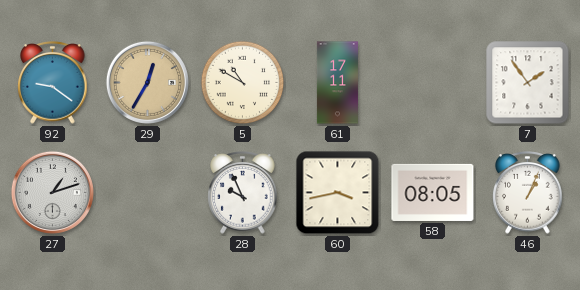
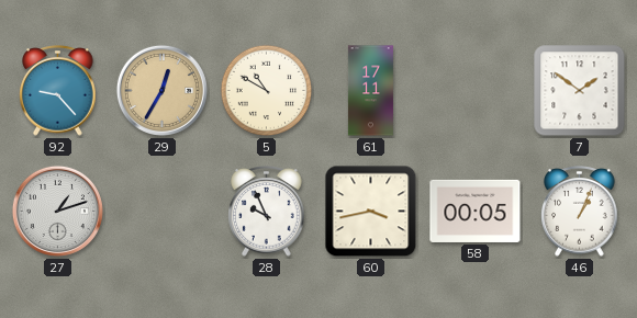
92: 9:21 -> 9:23 (58, 91)
7: 1:54 -> 1:51 (580, 91)
58: 08:05 -> 00:05 (476, 211)
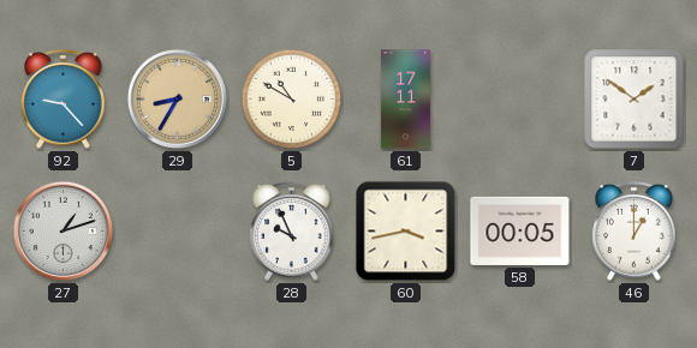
29: 12:35 -> 8:35 (177, 98)
46: 1:04 -> 1:00 (635, 232)
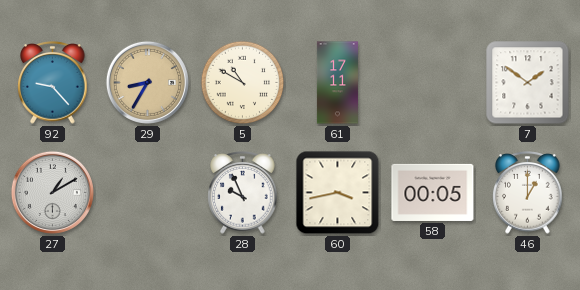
27: 1:12 -> 1:10 (52, 192)
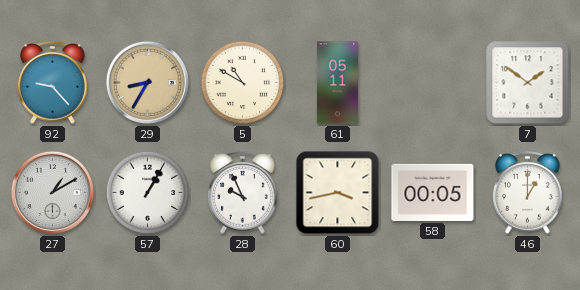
61: 17:11 -> 05:11 (337, 83)
57: none -> 1:05 (148, 193)
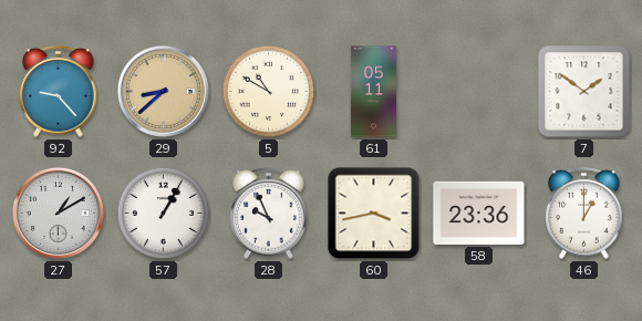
29: 8:35 -> 8:38 (163, 91)
58: 00:05 -> 23:36 (479, 213)
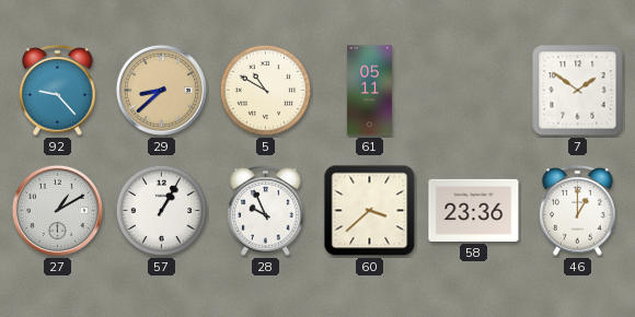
60: 3:43 -> 3:38 (370, 211)
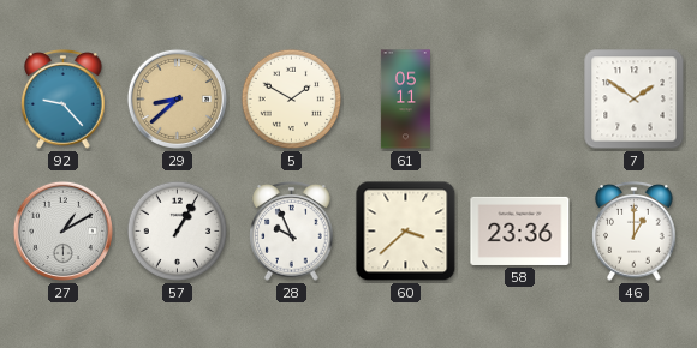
5: 10:50 -> 1:50 (292, 100)
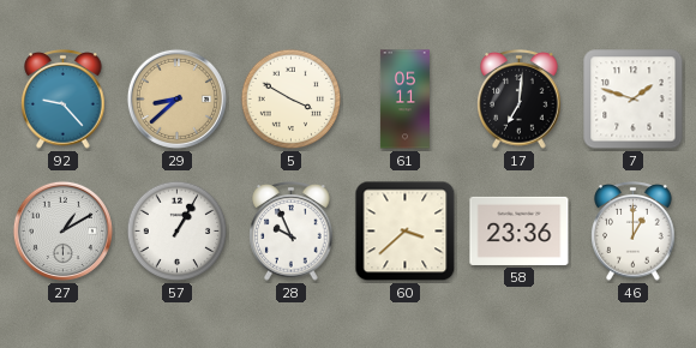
5: 1:50 -> 3:50 (292, 100)
17: none -> 7:01 (520, 100)
7: 1:51 -> 1:48 (634, 100)
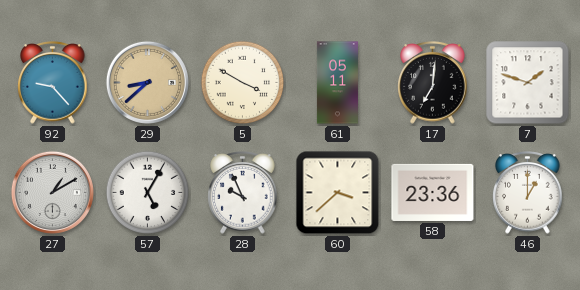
57: 1:05 -> 5:05 (148, 193)
